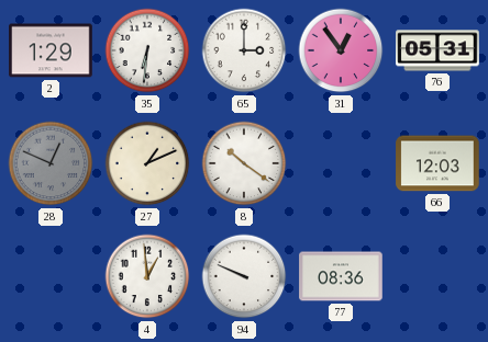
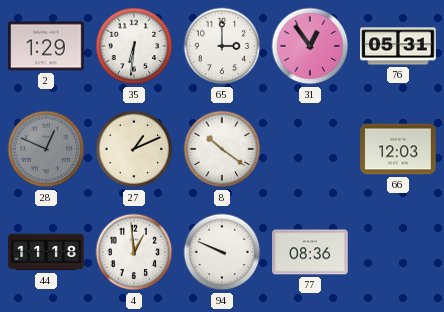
44: none -> 11:18 (46, 252)
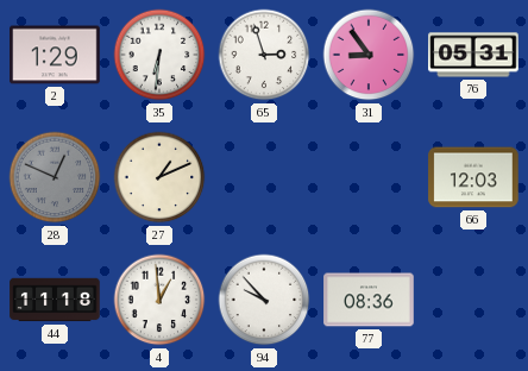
65: 3:00 -> 2:57 (264, 55)
31: 12:54 -> 8:54 (369, 55)
8: 10:21 -> none (222, 149)
94: 9:49 -> 9:53 (264, 300)
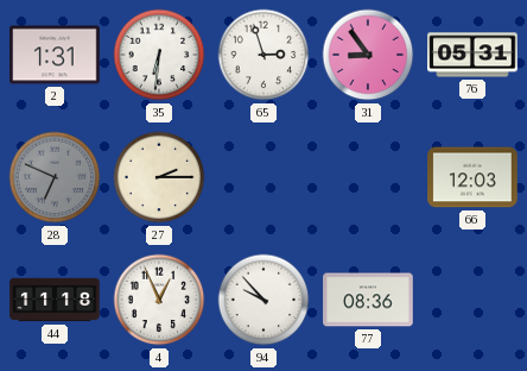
2: 1:29 -> 1:31 (55, 55)
28: 12:49 -> 6:49 (55, 177)
27: 1:11 -> 2:15 (159, 177)
4: 12:59 -> 12:56 (159, 300)
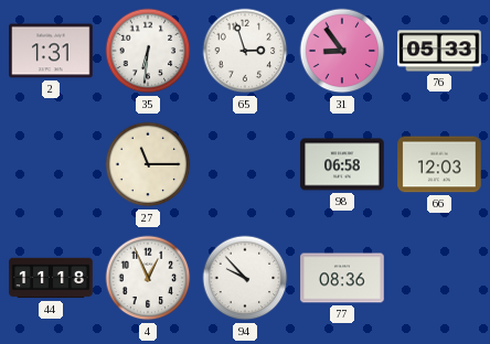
76: 05:31 -> 05:33 (439, 51)
28: 6:49 -> none (55, 177)
27: 2:15 -> 11:15 (148, 164)
98: none -> 06:58 (342, 164)
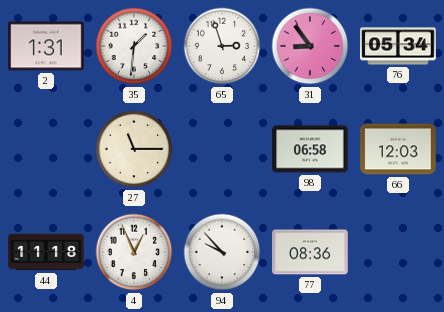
35: 6:31 -> 1:31 (134, 46)
76: 05:33 -> 05:34 (398, 46)
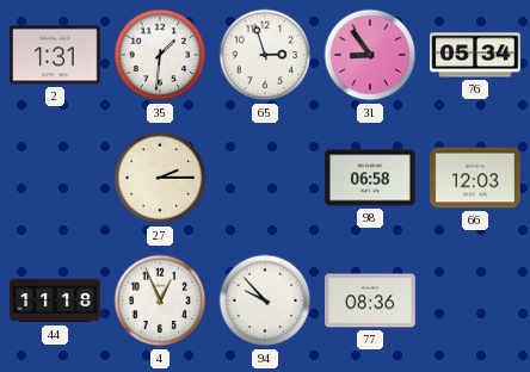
27: 11:15 -> 2:15 (160, 178)
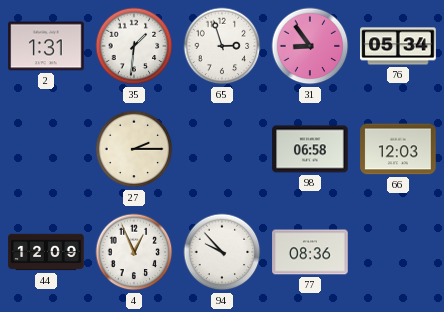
44: 11:18 -> 12:09 (46, 252)
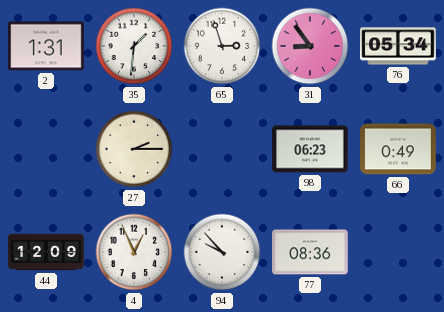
98: 06:58 -> 06:23 (310, 149)
66: 12:03 -> 0:49 (398, 149)
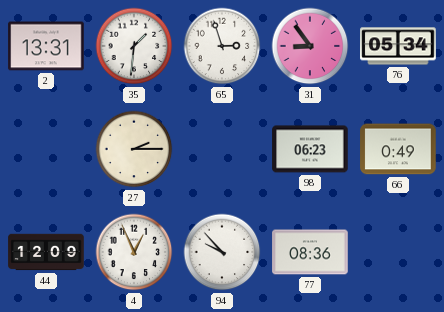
2: 1:31 -> 13:31 (46, 46)
